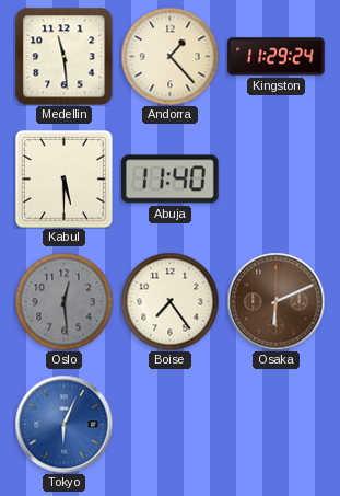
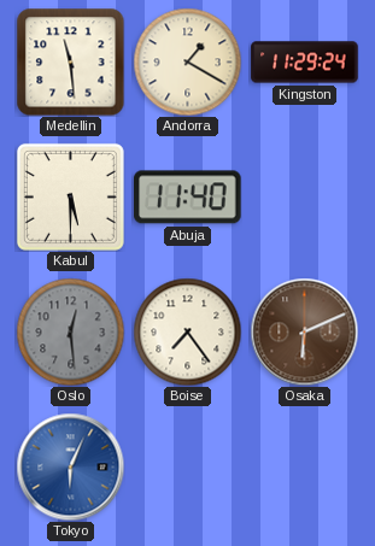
Andorra: 1:23 -> 1:20 (187, 61)
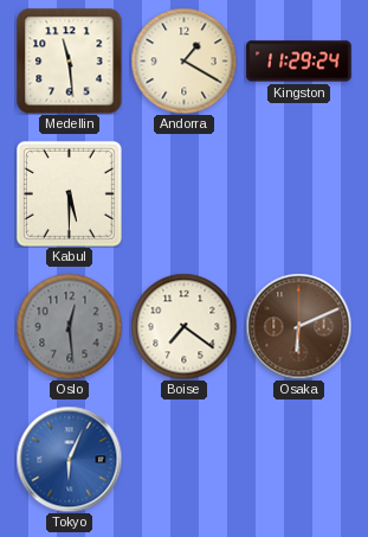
Abuja: 11:40 -> none (188, 198)
Boise: 7:24 -> 7:21 (183, 326)
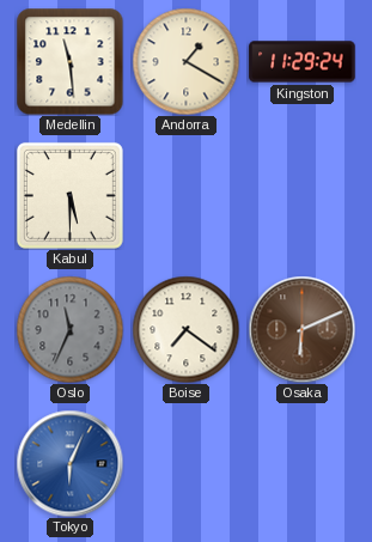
Oslo: 12:29 -> 11:34 (69, 329)
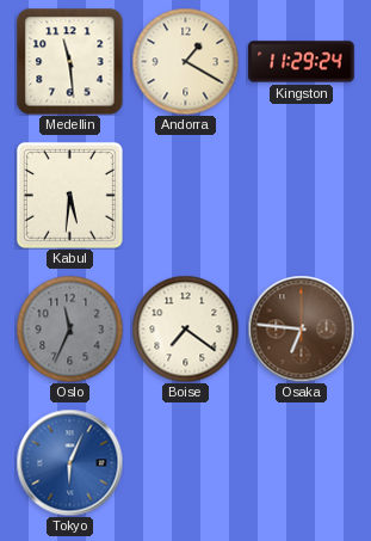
Kabul: 5:30 -> 5:31 (69, 195)
Osaka: 6:11 -> 6:46 (301, 328)
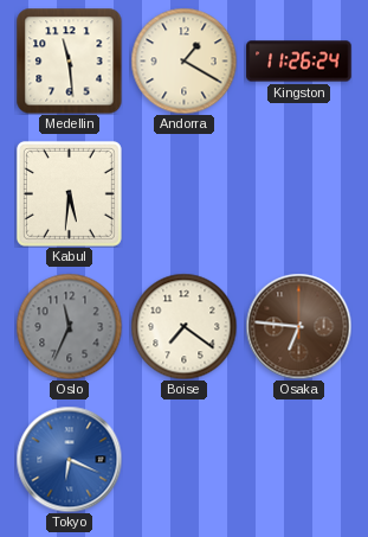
Kingston: 11:29 -> 11:26 (299, 62)
Tokyo: 6:04 -> 6:19 (69, 459)
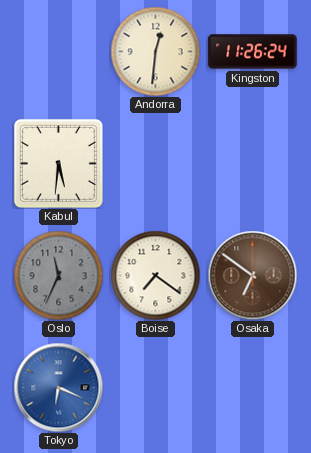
Medellin: 11:29 -> none (69, 60)
Andorra: 1:20 -> 12:31 (155, 51)
Osaka: 6:46 -> 6:51 (252, 275)
